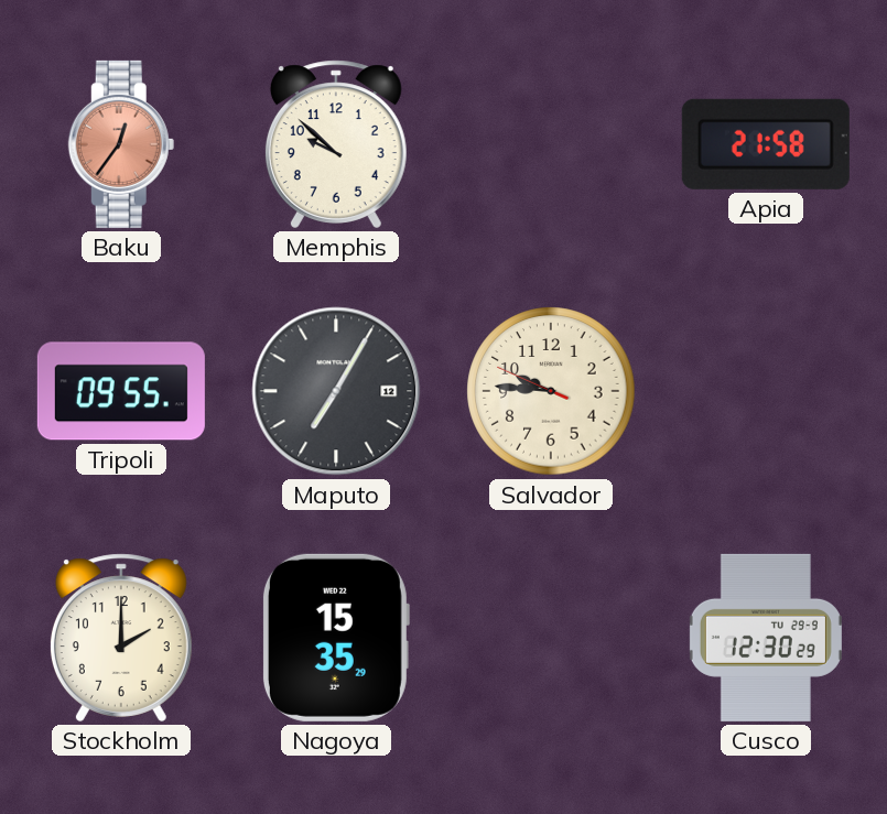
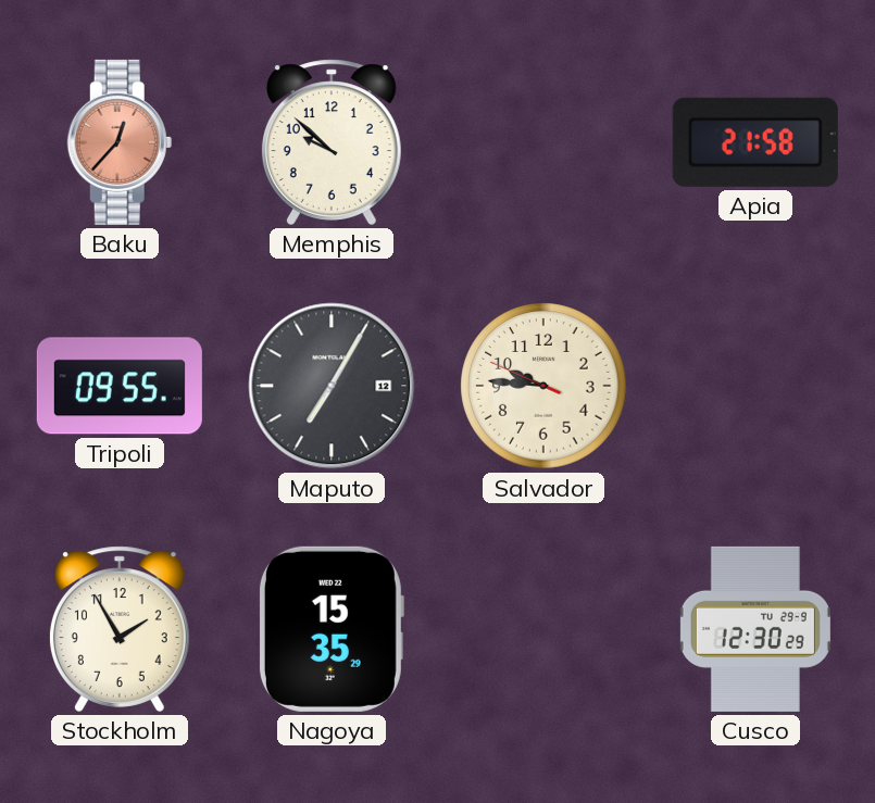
Baku: 12:36 -> 12:37 (120, 142)
Stockholm: 2:00 -> 1:55 (120, 629)
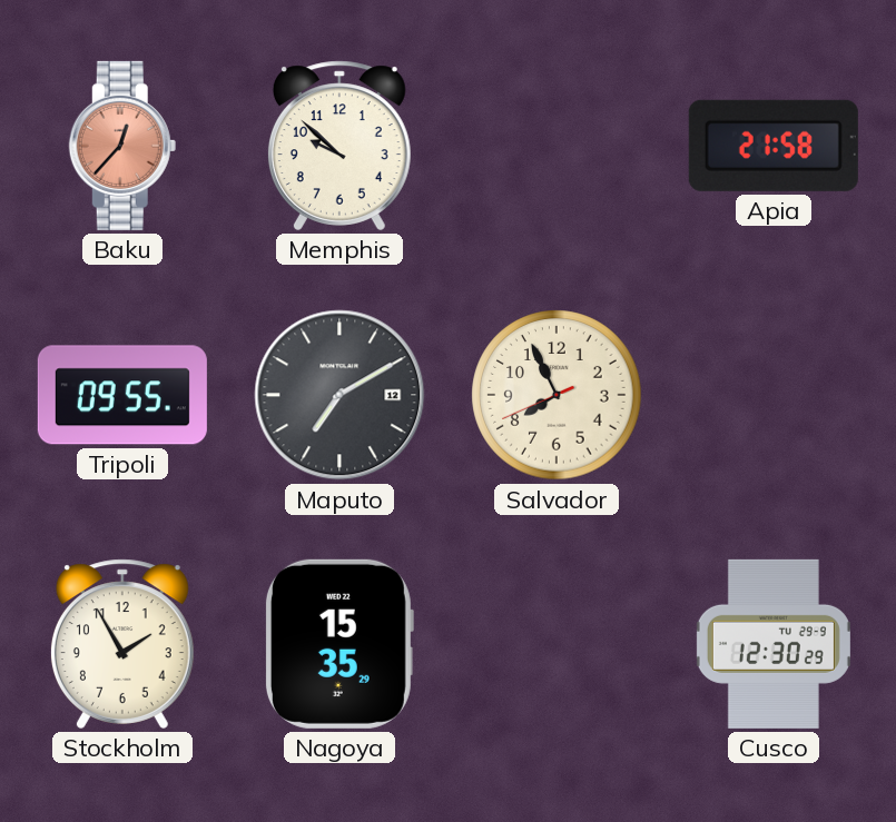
Maputo: 7:05 -> 7:10 (339, 395)
Salvador: 9:45 -> 7:55 (557, 395)
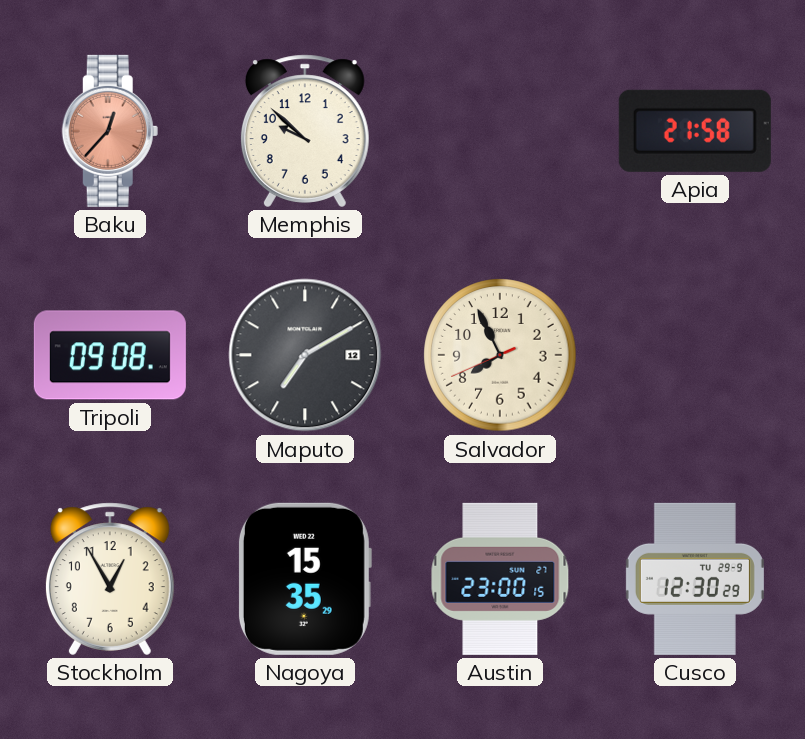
Tripoli: 09:55 -> 09:08 (110, 355)
Stockholm: 1:55 -> 12:55 (110, 579)
Austin: none -> 23:00 (500, 579)
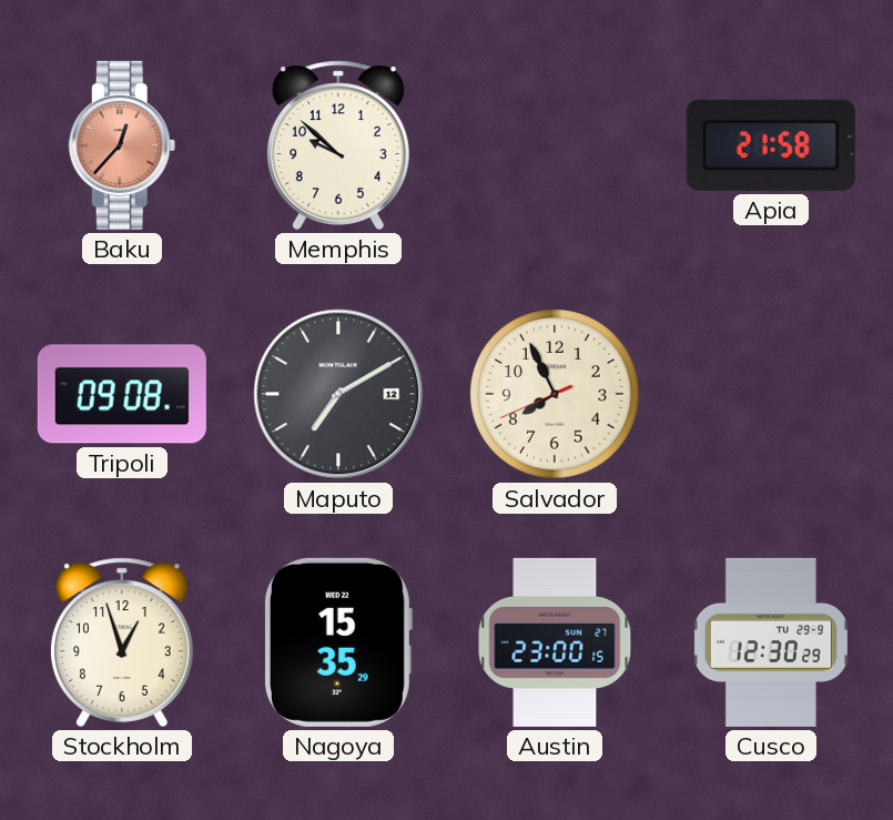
Stockholm: 12:55 -> 12:57 (122, 642)
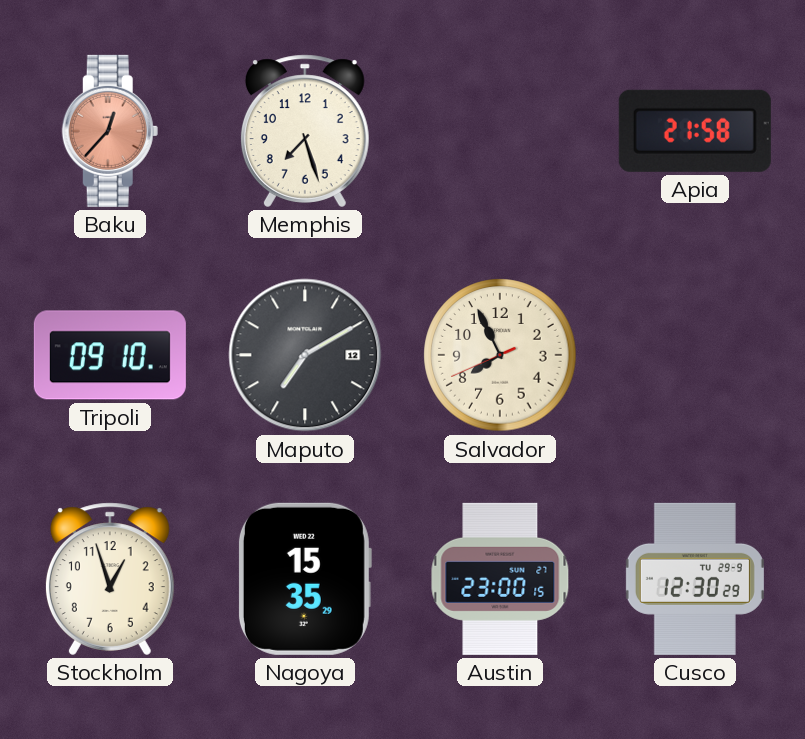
Memphis: 9:52 -> 7:27 (305, 131)
Tripoli: 09:08 -> 09:10 (110, 355)
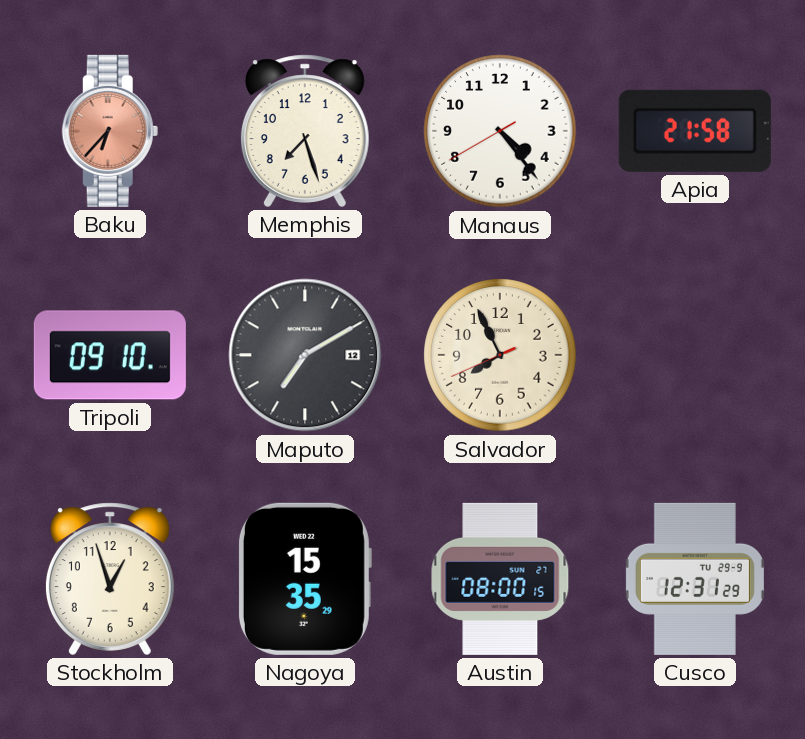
Baku: 12:37 -> 6:37 (110, 131)
Manaus: none -> 4:23 (500, 131)
Austin: 23:00 -> 08:00 (500, 579)
Cusco: 12:30 -> 12:31 (695, 579)
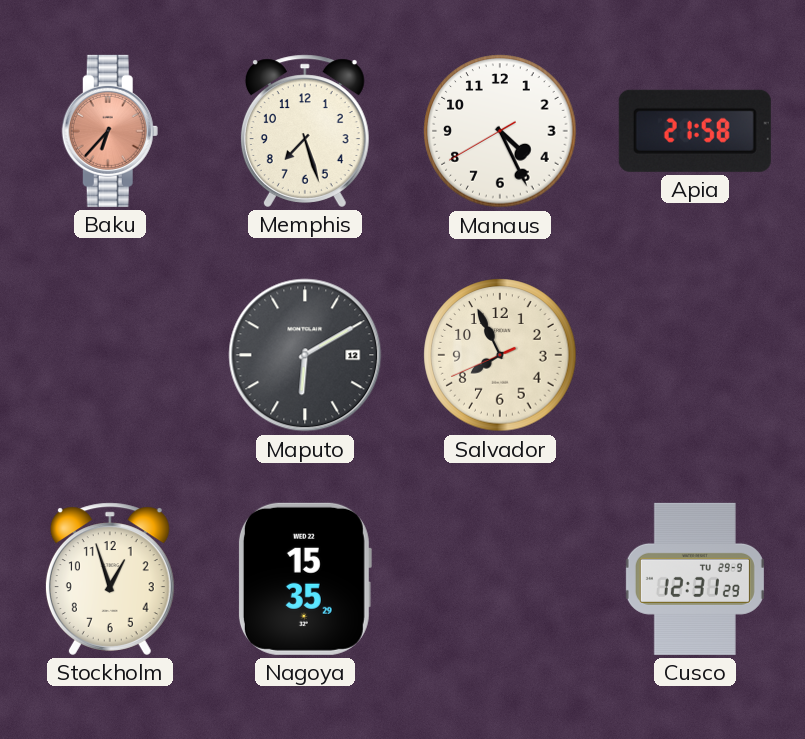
Manaus: 4:23 -> 4:25 (500, 131)
Tripoli: 09:10 -> none (110, 355)
Maputo: 7:10 -> 6:10 (305, 355)
Austin: 08:00 -> none (500, 579)
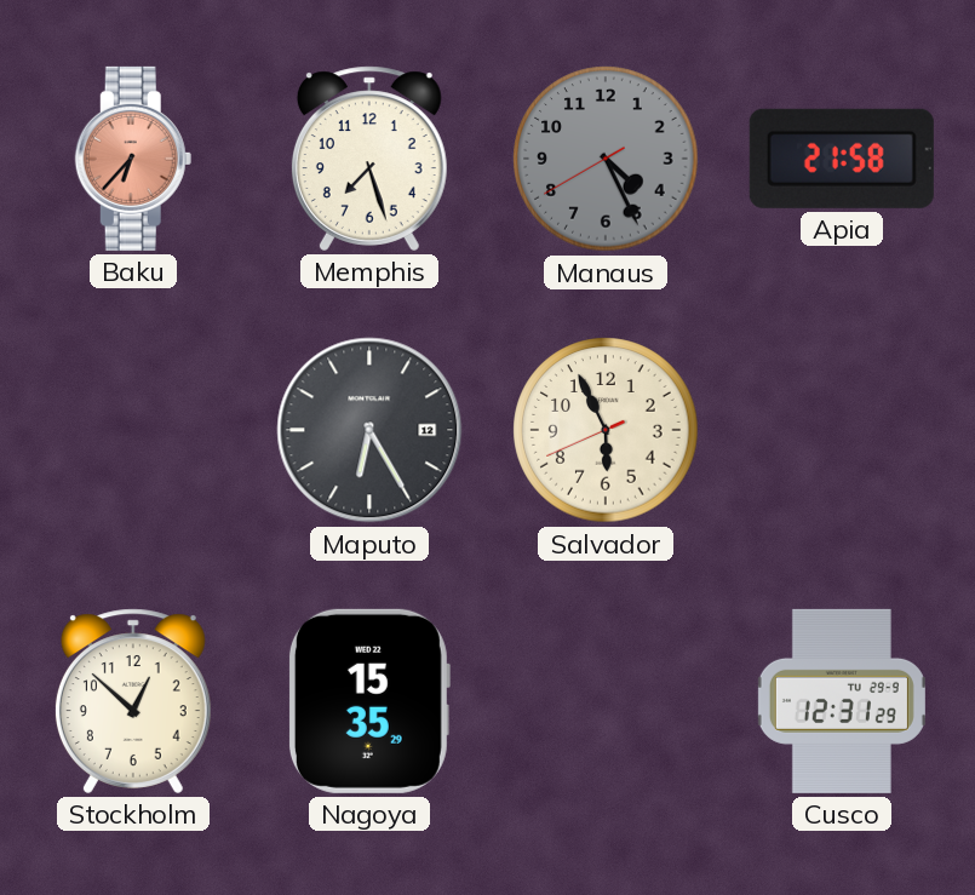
Manaus dial: white -> grey (606, 159)
Maputo: 6:10 -> 6:25 (369, 430)
Salvador: 7:55 -> 5:55 (606, 430)
Stockholm: 12:57 -> 12:52 (133, 701)
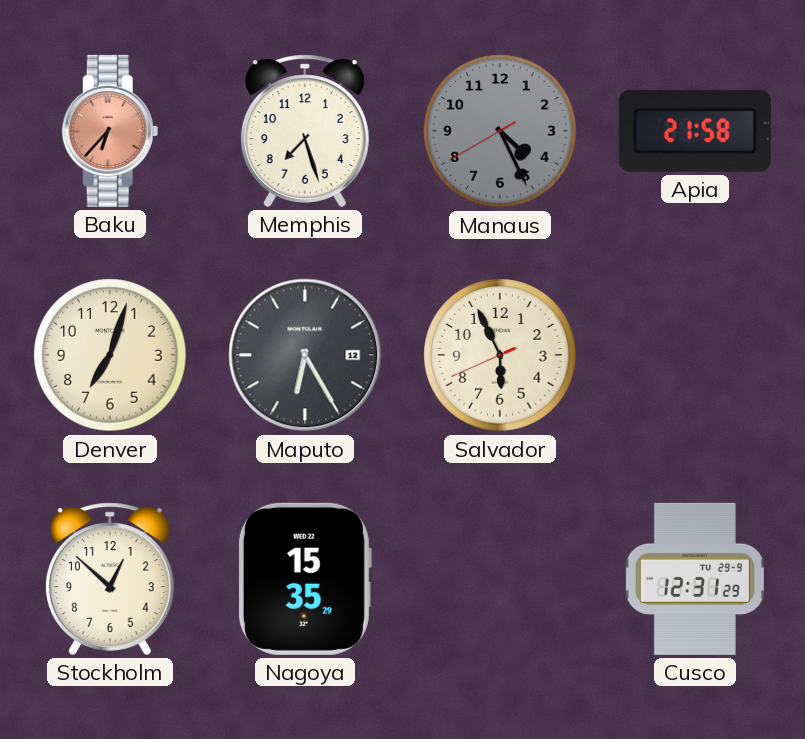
Denver: none -> 7:03 (110, 355)
